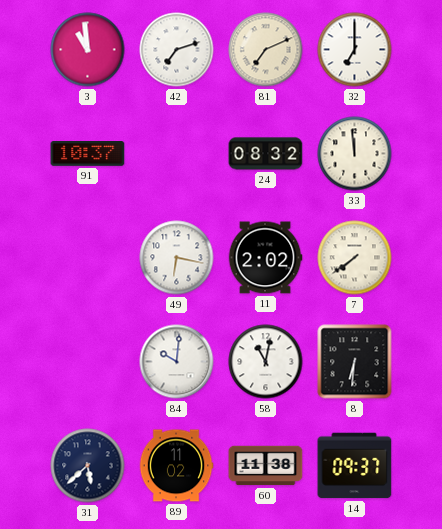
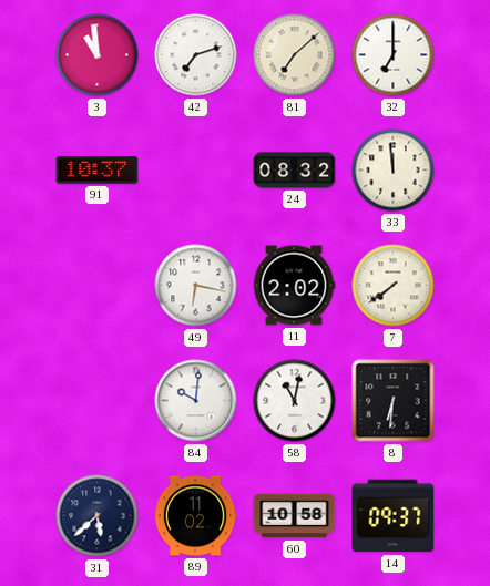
81: 7:11 -> 7:08 (295, 55)
60: 11:38 -> 10:58 (295, 516)
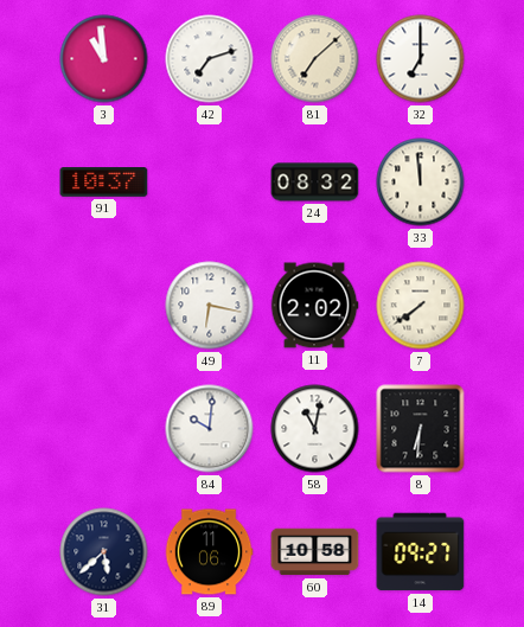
89: 11:02 -> 11:06 (209, 552)
14: 09:37 -> 09:27 (421, 552)
